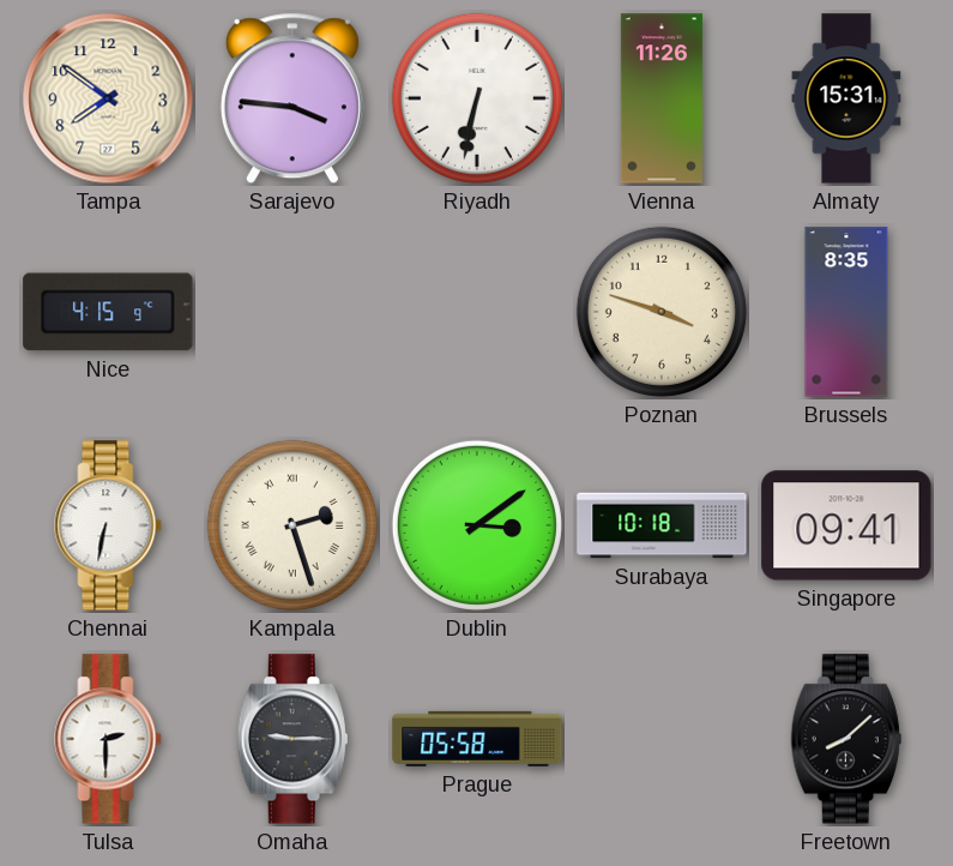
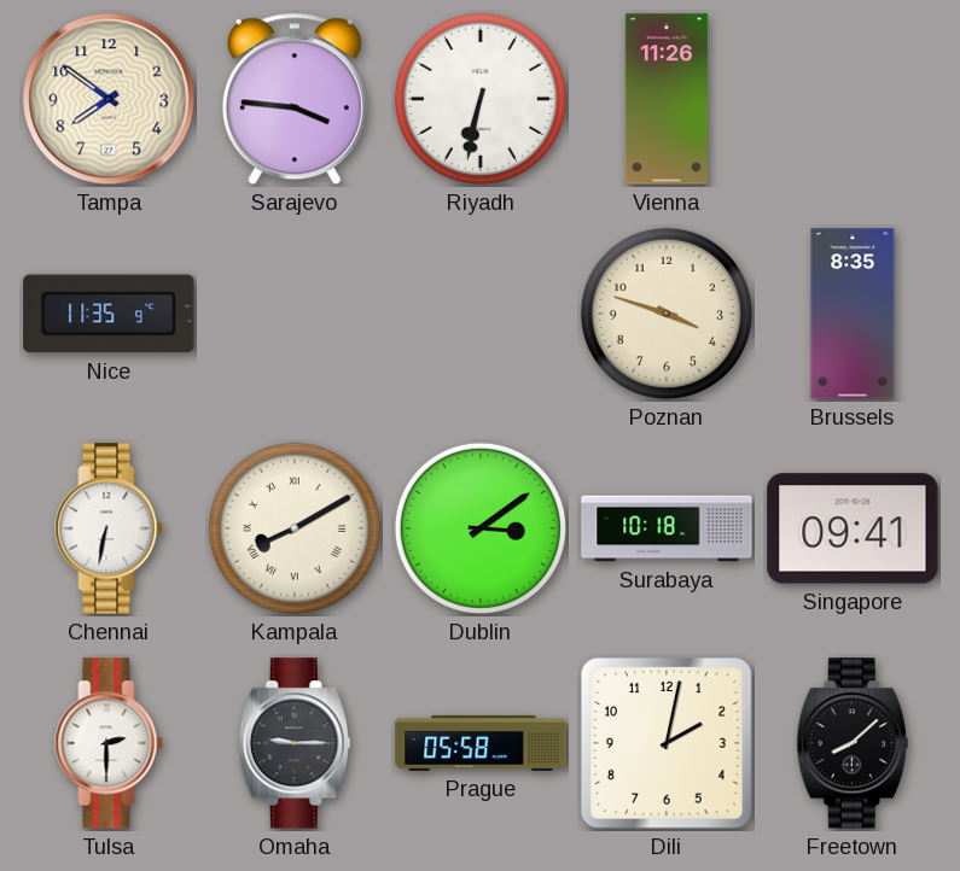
Almaty: 15:31 -> none (846, 98)
Nice: 4:15 -> 11:35 (109, 314)
Kampala: 2:27 -> 8:10 (295, 528)
Dili: none -> 2:02 (668, 744)
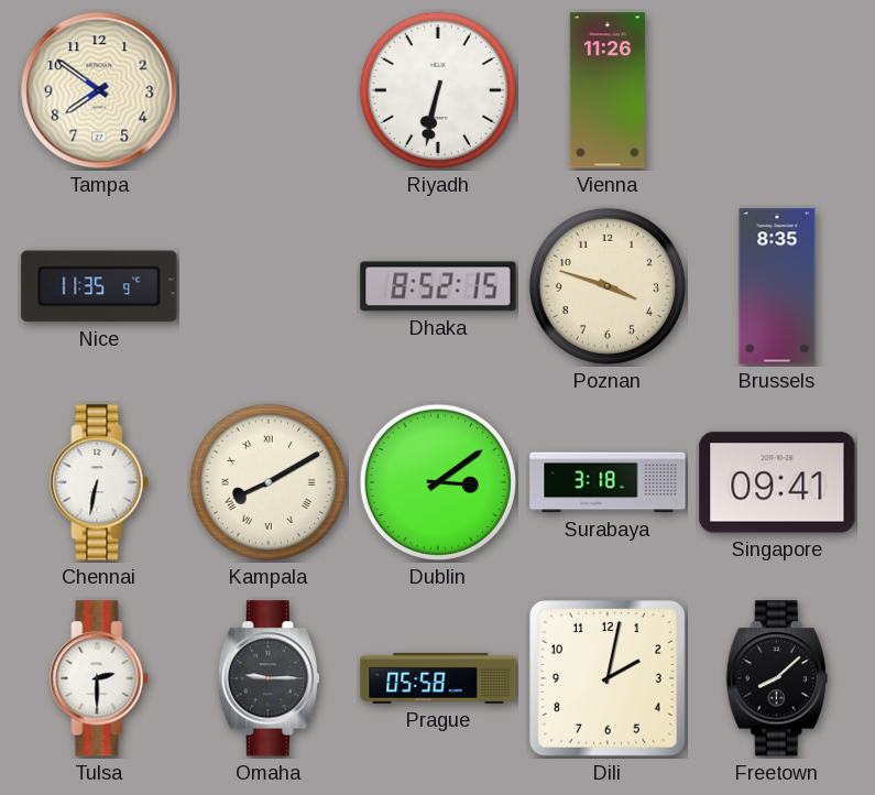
Sarajevo: 3:46 -> none (295, 99)
Dhaka: none -> 8:52 (438, 286)
Surabaya: 10:18 -> 3:18 (608, 482)
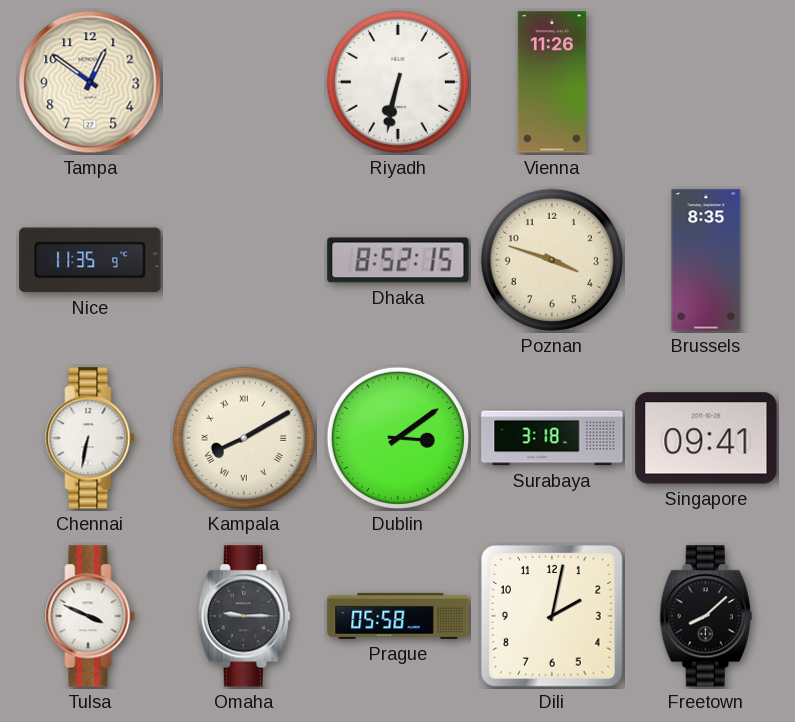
Tampa: 7:51 -> 12:51 (90, 82)
Tulsa: 2:30 -> 3:49 (90, 616)
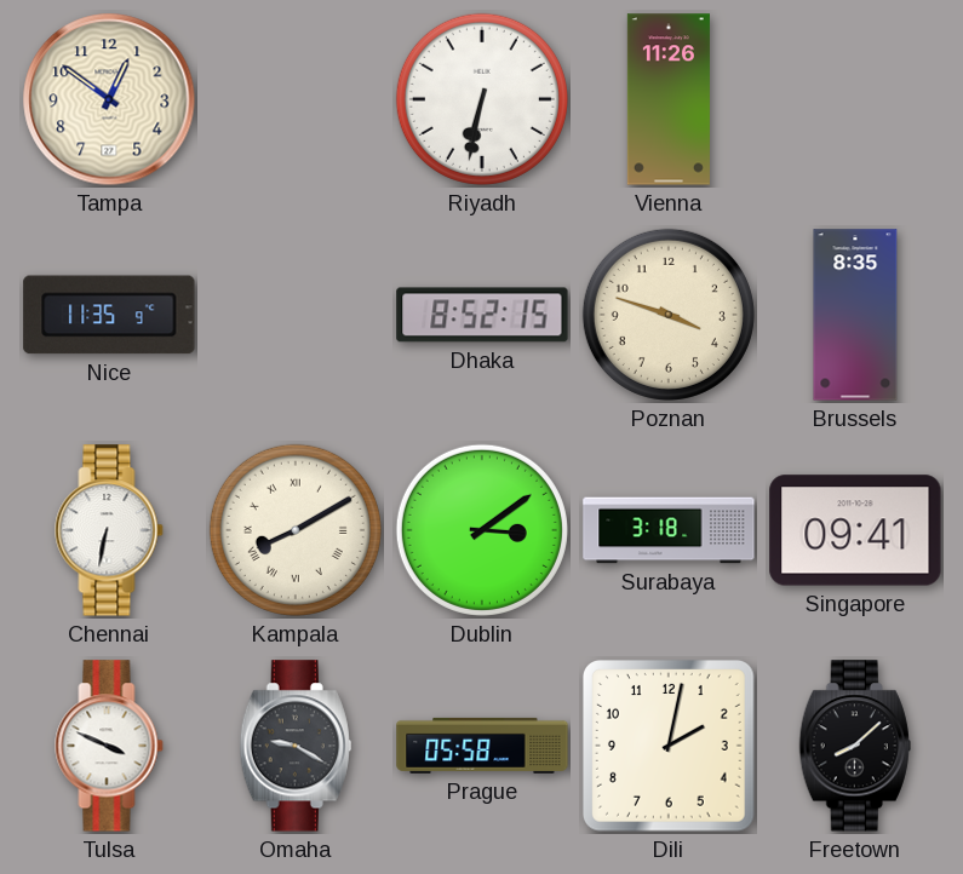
Omaha: 9:15 -> 9:20 (296, 746)
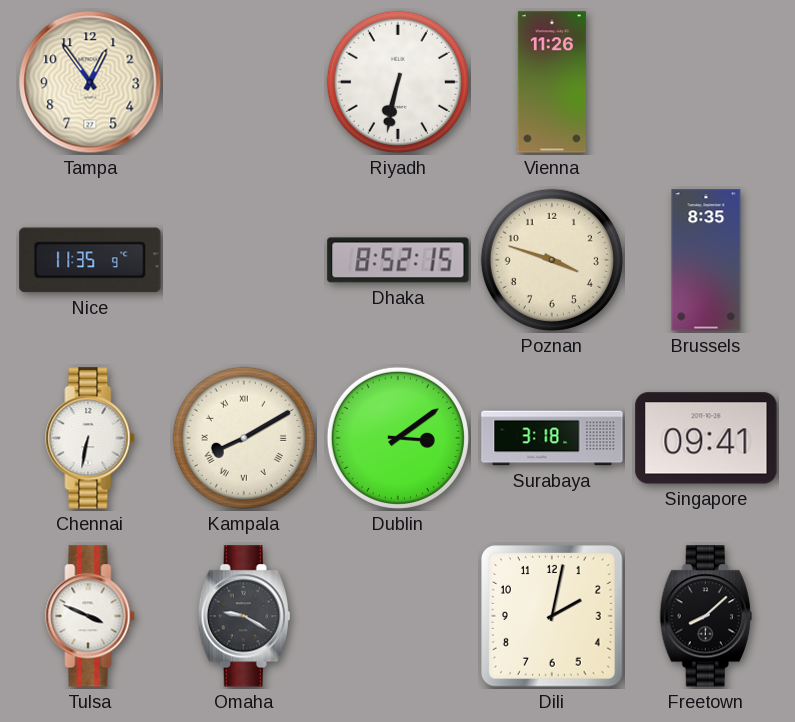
Tampa: 12:51 -> 12:54 (90, 82)
Prague: 05:58 -> none (482, 746)
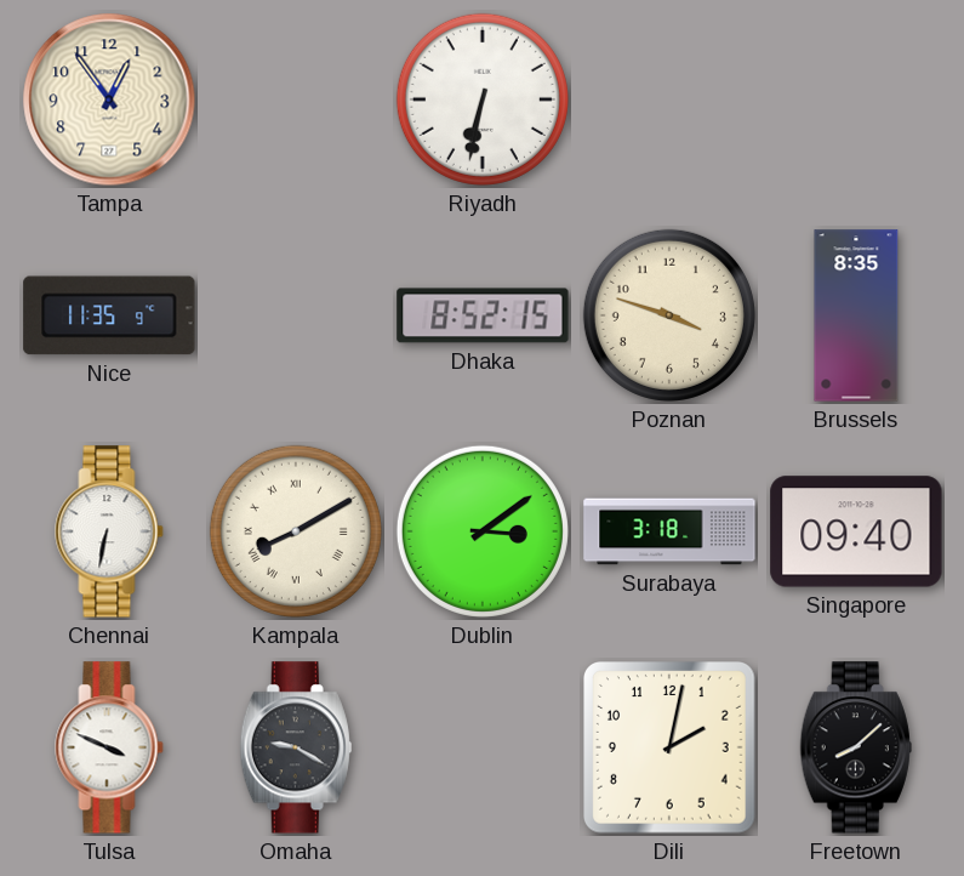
Vienna: 11:26 -> none (552, 82)
Singapore: 09:41 -> 09:40 (856, 531)
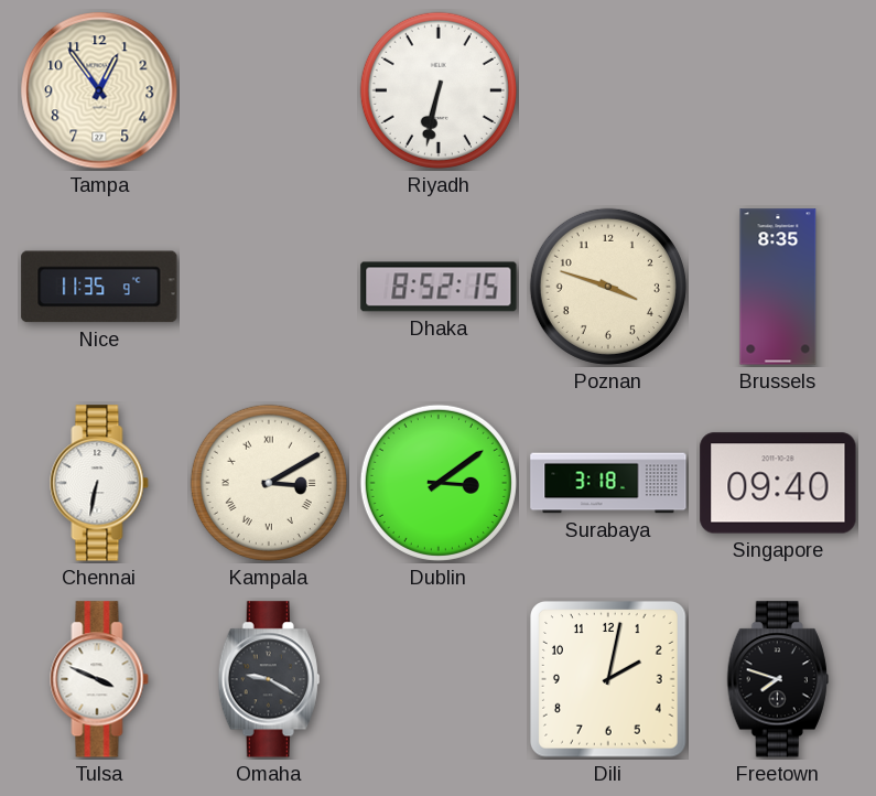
Kampala: 8:10 -> 3:10 (269, 483)
Freetown: 8:08 -> 7:48 (778, 679)
